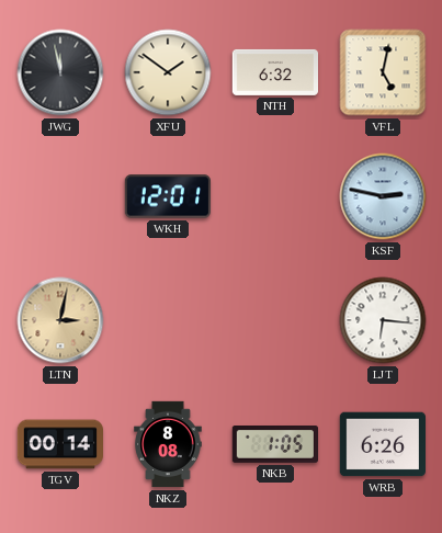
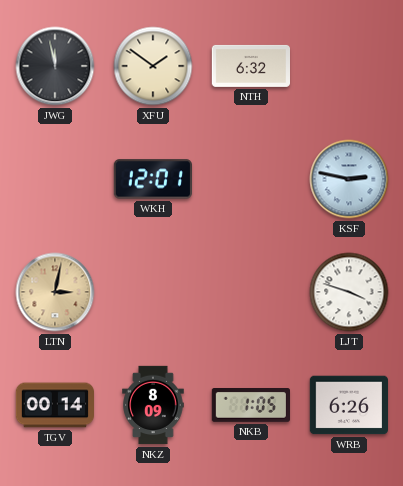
VFL: 5:02 -> none (383, 72)
LJT: 6:16 -> 3:48 (349, 292)
NKZ: 8:08 -> 8:09 (153, 405)
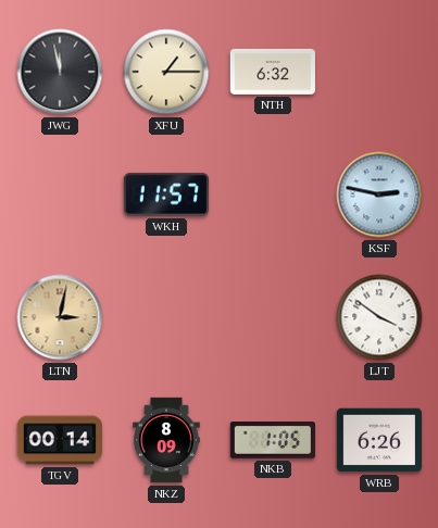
XFU: 1:51 -> 1:15 (166, 72)
WKH: 12:01 -> 11:57 (165, 194)
LJT: 3:48 -> 3:51 (379, 317)
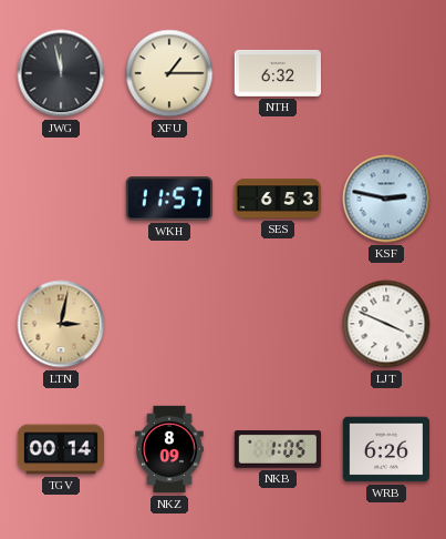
SES: none -> 6:53 (278, 199)
LJT: 3:51 -> 3:49 (386, 324)
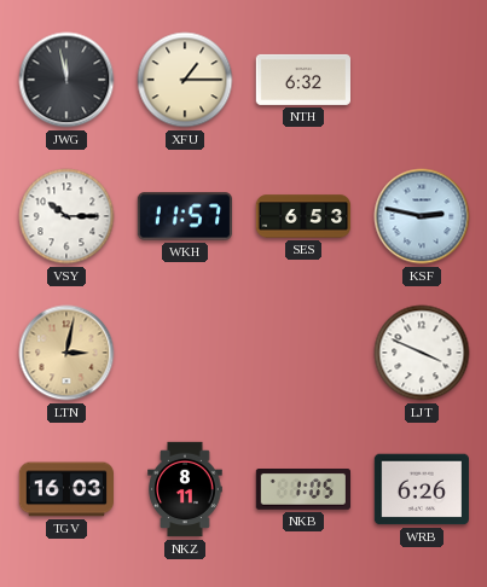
VSY: none -> 10:15 (66, 216)
TGV: 00:14 -> 16:03 (65, 489)
NKZ: 8:09 -> 8:11 (185, 489)
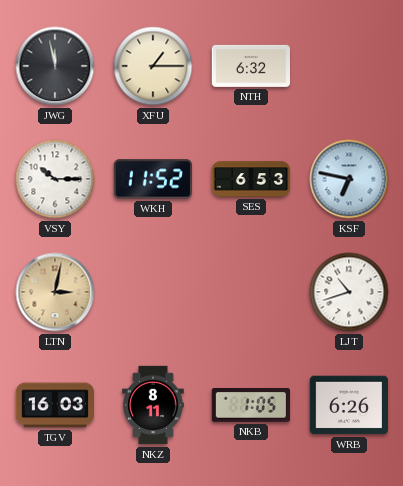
WKH: 11:57 -> 11:52 (152, 179)
KSF: 2:47 -> 6:47 (349, 179)
LJT: 3:49 -> 10:42 (349, 292)
